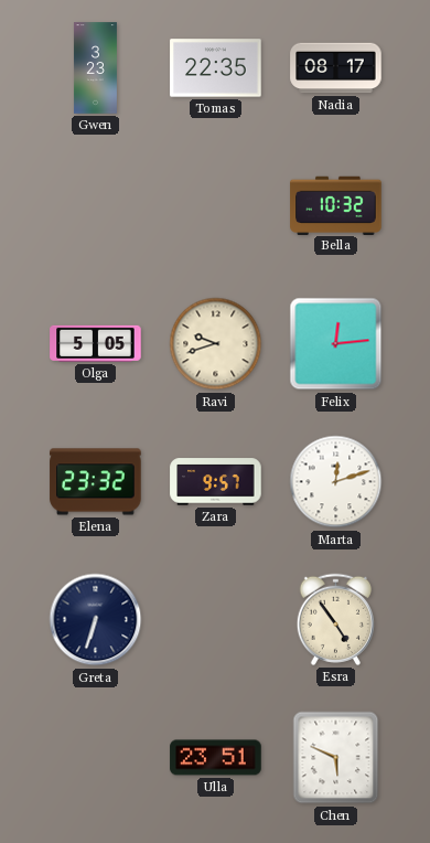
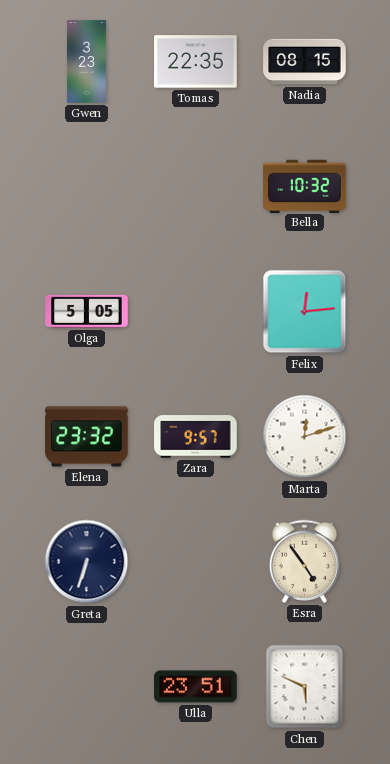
Nadia: 08:17 -> 08:15 (305, 62)
Ravi: 9:42 -> none (216, 344)
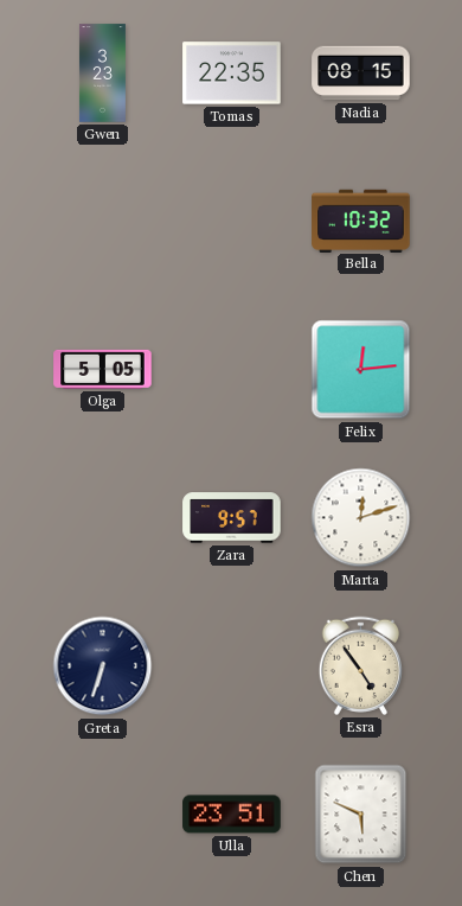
Elena: 23:32 -> none (87, 437)
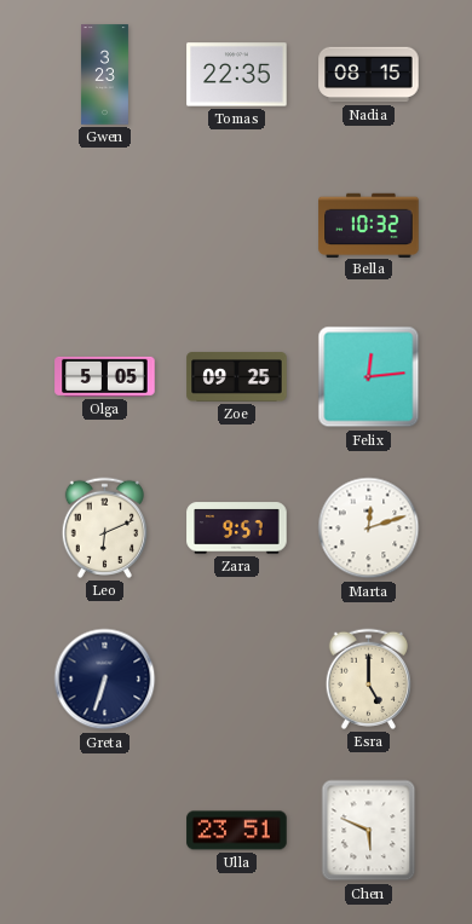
Zoe: none -> 09:25 (237, 377)
Leo: none -> 6:11 (104, 527)
Esra: 4:54 -> 5:00 (368, 678)
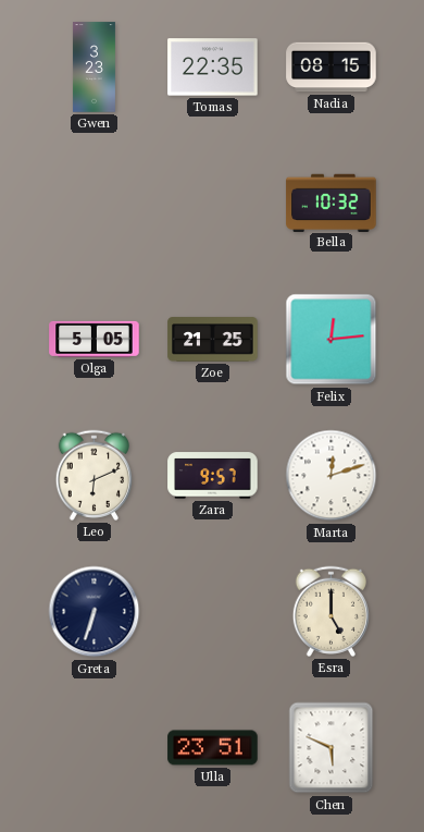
Zoe: 09:25 -> 21:25 (213, 340)
